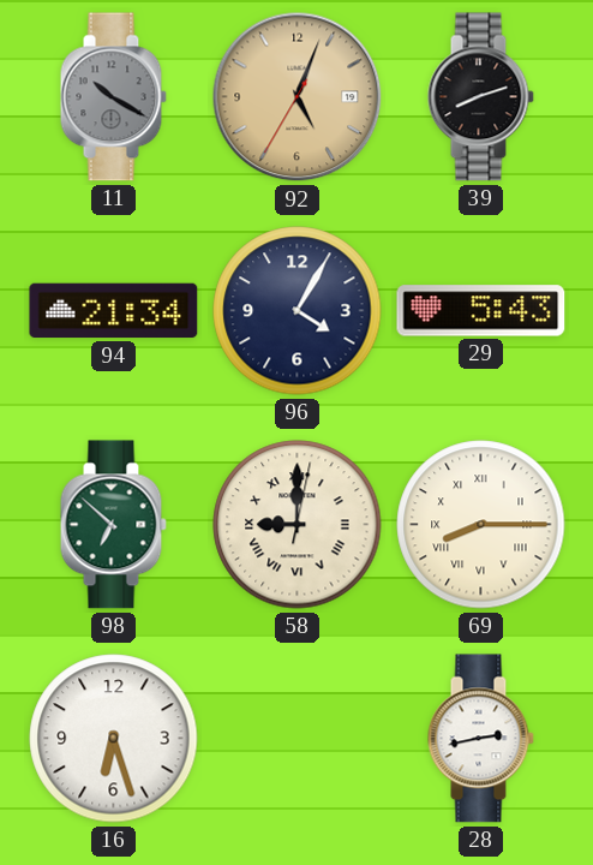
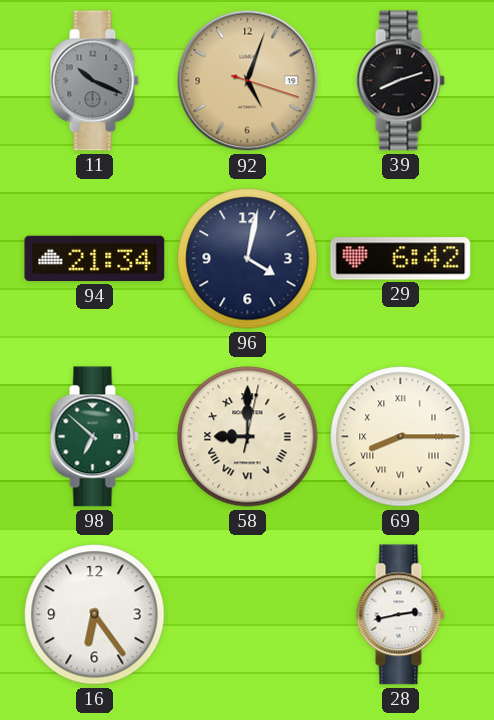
11: 10:20 -> 10:19 (94, 81)
92: 5:03:35 -> 5:03:18 (248, 81)
96: 4:05 -> 4:02 (248, 259)
29: 5:43 -> 6:42 (401, 259)
16: 6:27 -> 6:24 (95, 615)
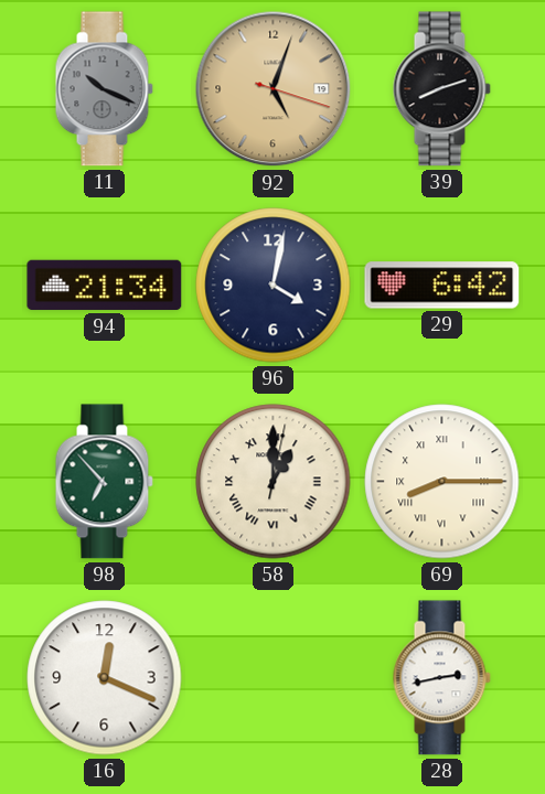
98: 6:52 -> 6:53 (104, 482)
58: 9:00 -> 1:00 (274, 482)
16: 6:24 -> 12:19 (105, 678)
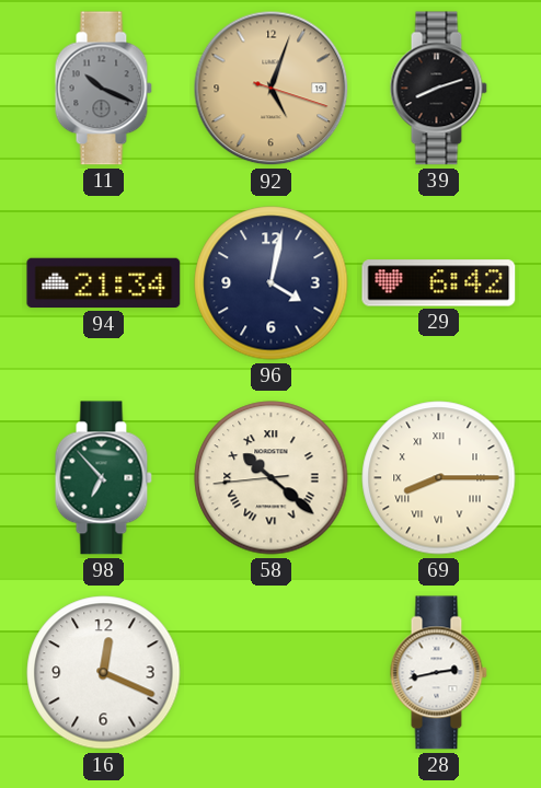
58: 1:00 -> 10:21 (272, 478)
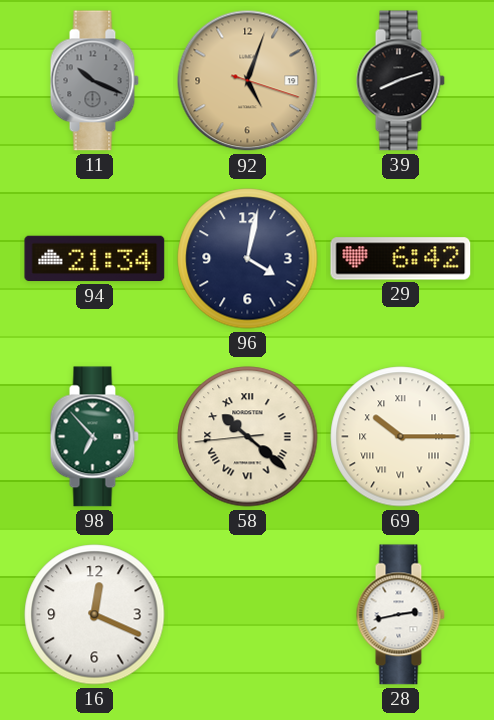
69: 8:15 -> 10:15 (401, 437)
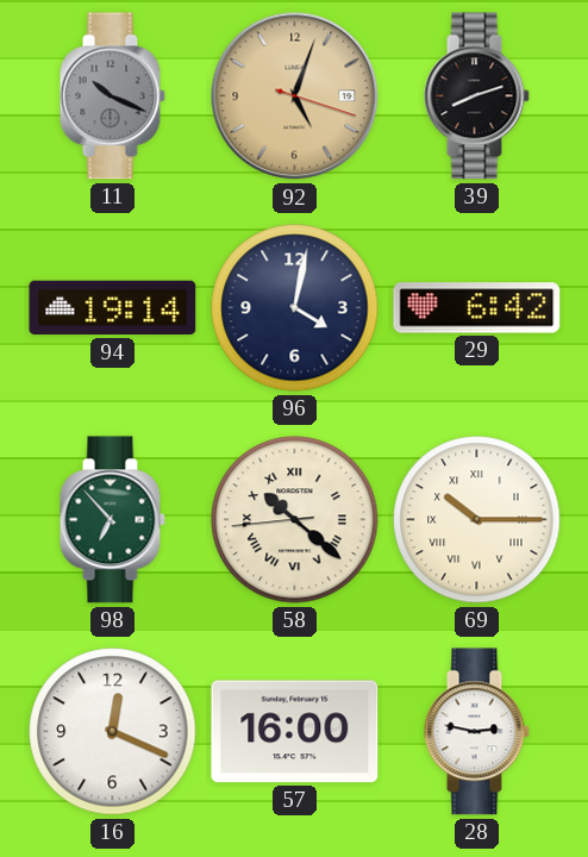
94: 21:34 -> 19:14 (113, 308)
57: none -> 16:00 (295, 732)
28: 2:43 -> 2:47 (476, 732)
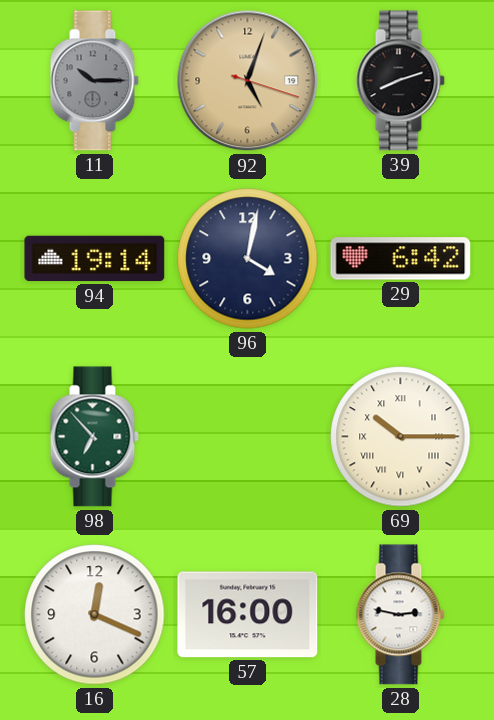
11: 10:19 -> 10:15 (94, 81)
58: 10:21 -> none (295, 520)
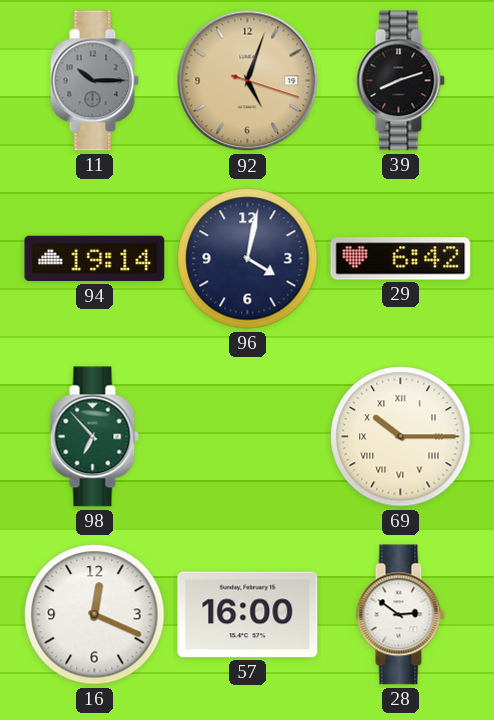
28: 2:47 -> 2:51 (400, 615)
